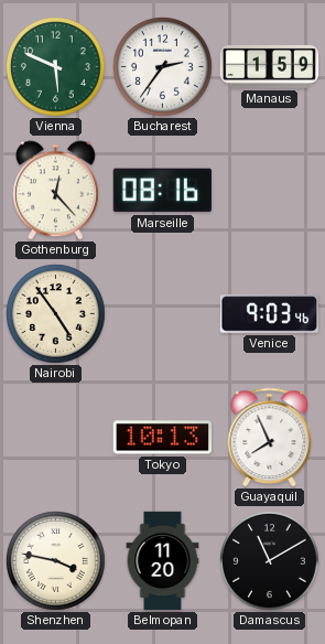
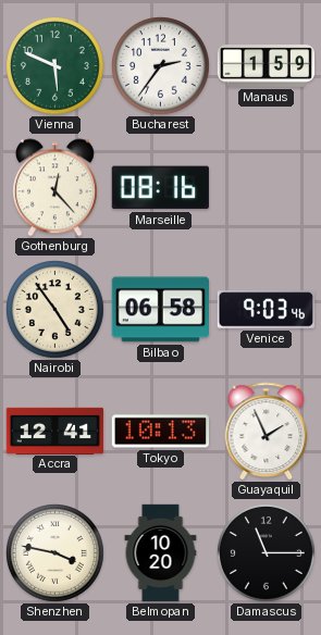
Bilbao: none -> 06:58 (160, 310)
Accra: none -> 12:41 (55, 431)
Guayaquil: 7:56 -> 1:56 (267, 431)
Belmopan: 11:20 -> 10:20 (161, 553)
Damascus: 11:10 -> 11:15 (267, 553)
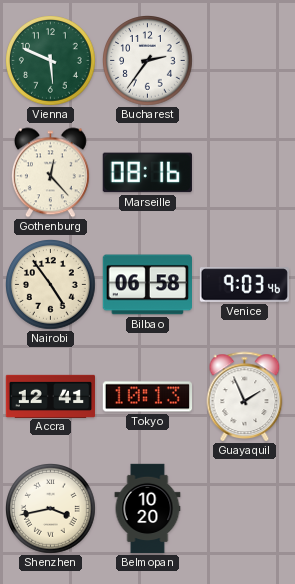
Manaus: 1:59 -> none (267, 65)
Shenzhen: 3:47 -> 3:43 (51, 509)
Damascus: 11:15 -> none (267, 553)
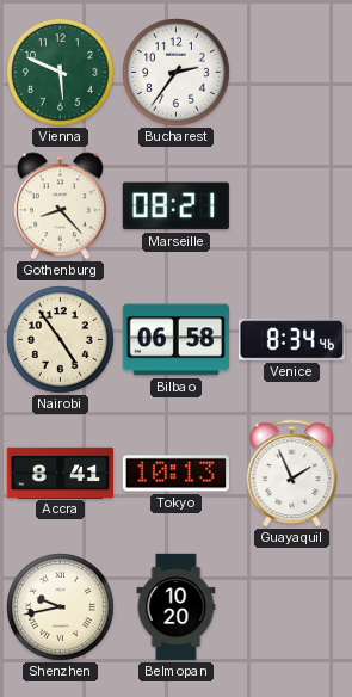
Gothenburg: 12:23 -> 8:23 (60, 206)
Marseille: 08:16 -> 08:21 (175, 206)
Venice: 9:03 -> 8:34 (291, 340)
Accra: 12:41 -> 8:41 (61, 473)
Shenzhen: 3:43 -> 9:43 (61, 607)
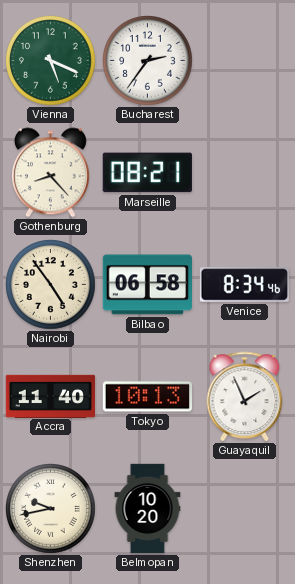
Vienna: 5:49 -> 5:19 (51, 61)
Accra: 8:41 -> 11:40 (51, 396)
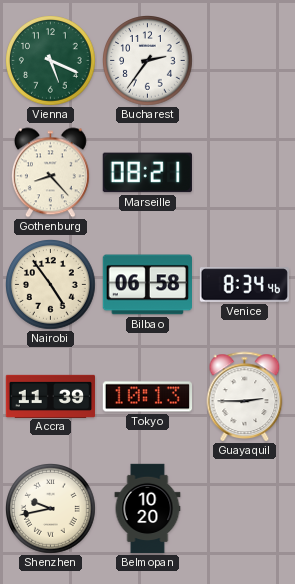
Accra: 11:40 -> 11:39 (51, 396)
Guayaquil: 1:56 -> 2:45 (245, 396)
